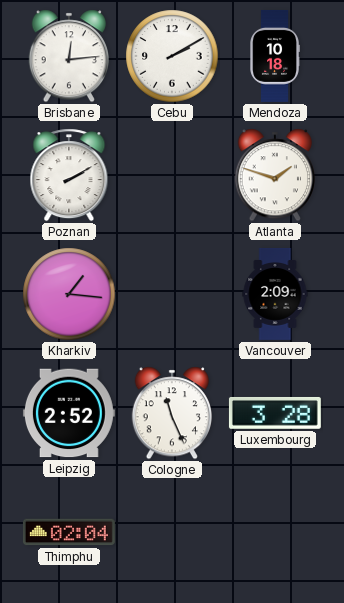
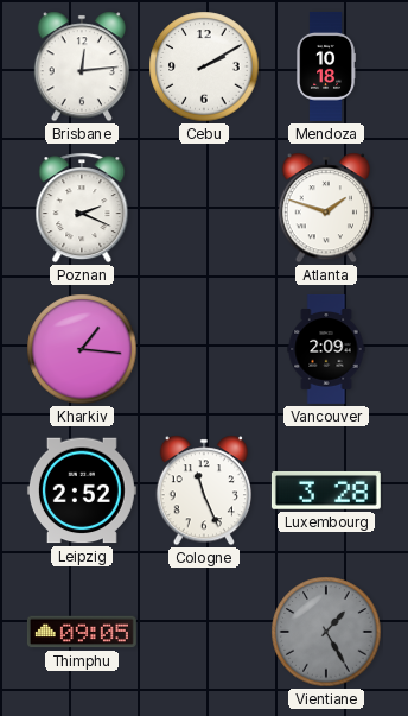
Poznan: 2:10 -> 2:19 (82, 208)
Thimphu: 02:04 -> 09:05 (82, 632)
Vientiane: none -> 1:25 (326, 632)
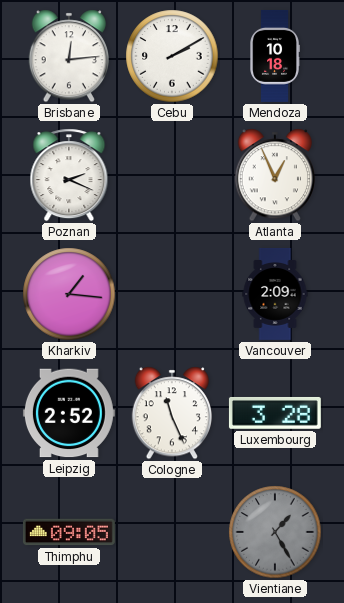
Atlanta: 1:48 -> 12:56 (274, 175)
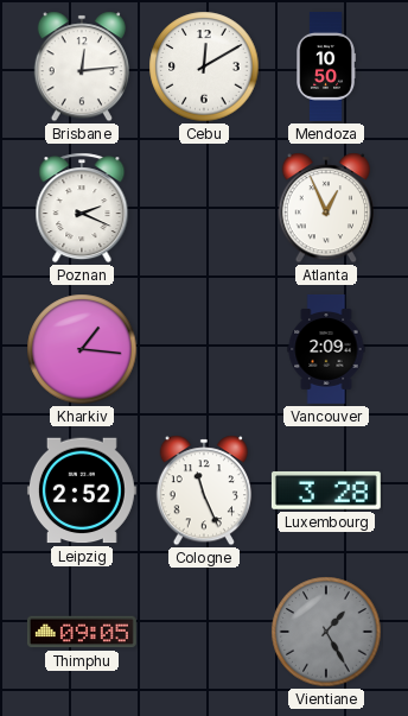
Cebu: 2:10 -> 12:10 (204, 66)
Mendoza: 10:18 -> 10:50 (326, 66)
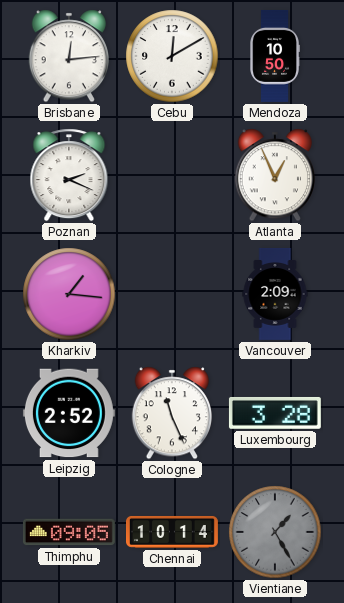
Chennai: none -> 10:14 (173, 532)
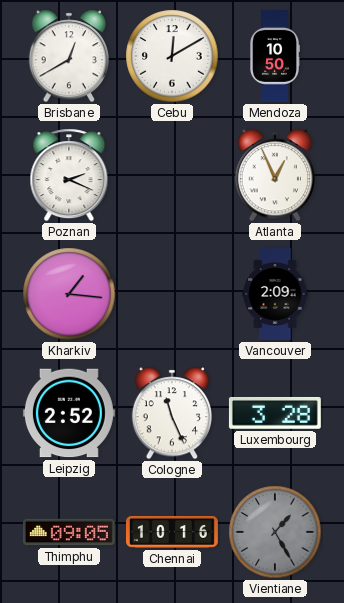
Brisbane: 12:14 -> 12:40 (68, 56)
Chennai: 10:14 -> 10:16 (173, 532)
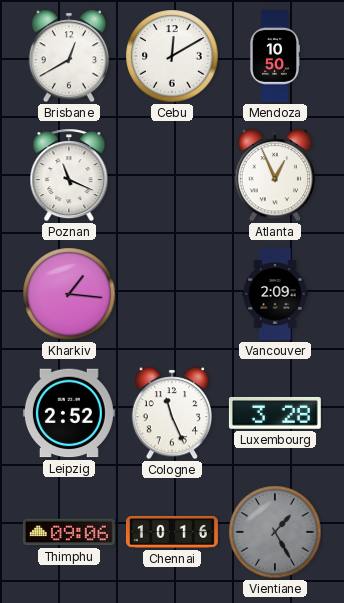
Poznan: 2:19 -> 11:19 (69, 175)
Thimphu: 09:05 -> 09:06 (69, 532)
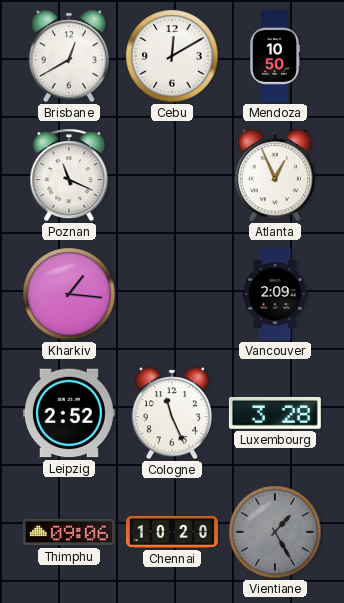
Chennai: 10:16 -> 10:20 (173, 532)
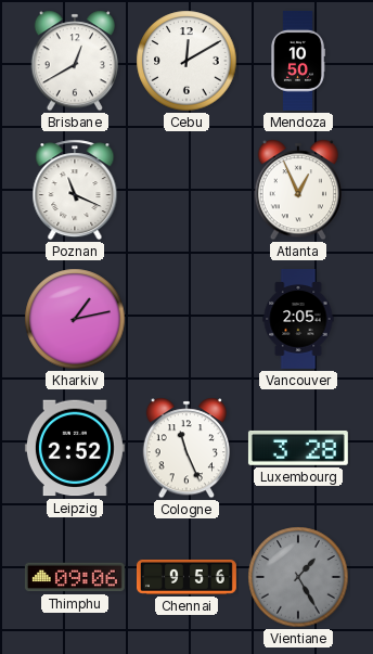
Kharkiv: 1:16 -> 1:13 (75, 319)
Vancouver: 2:09 -> 2:05 (298, 319)
Chennai: 10:20 -> 9:56 (188, 577)
